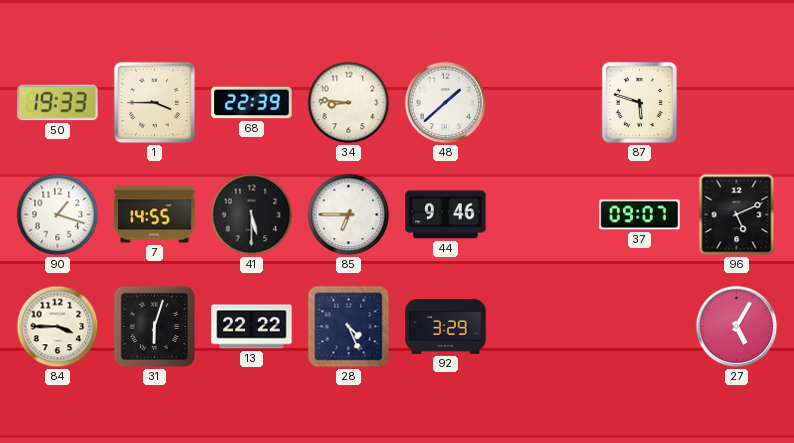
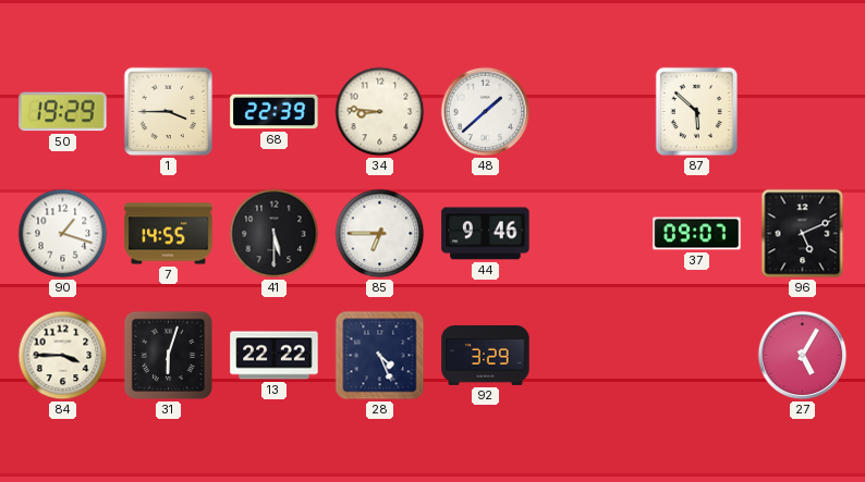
50: 19:33 -> 19:29 (63, 112)
87: 5:48 -> 5:52 (696, 111)
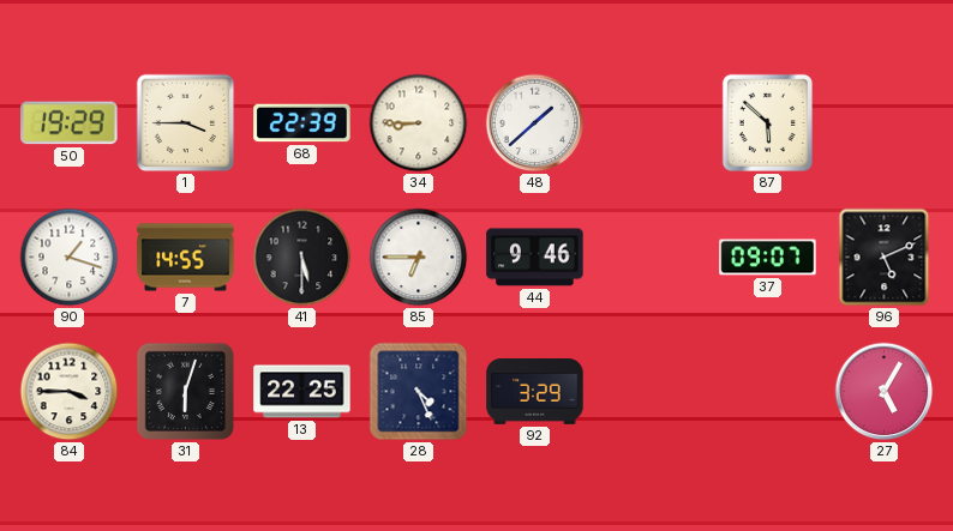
34: 8:46 -> 8:45 (419, 123)
13: 22:22 -> 22:25 (302, 392)
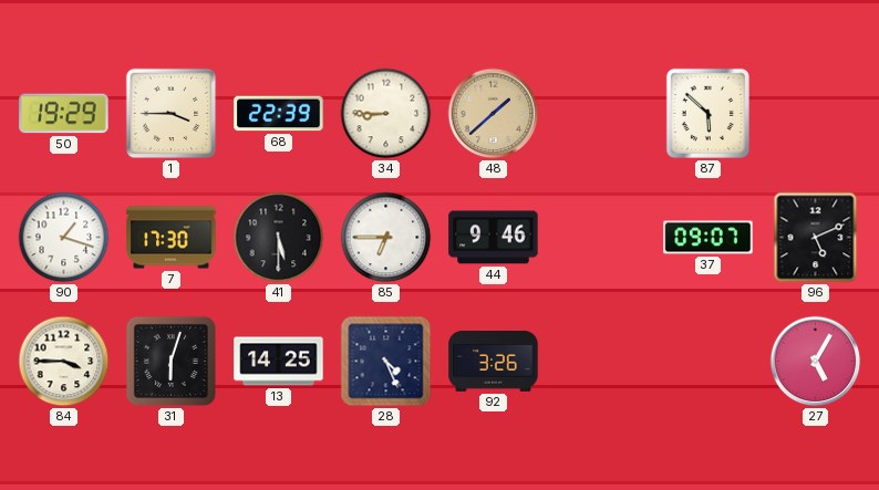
48 dial: white -> champagne (494, 114)
7: 14:55 -> 17:30 (172, 238)
13: 22:25 -> 14:25 (279, 362)
92: 3:29 -> 3:26 (494, 362)
